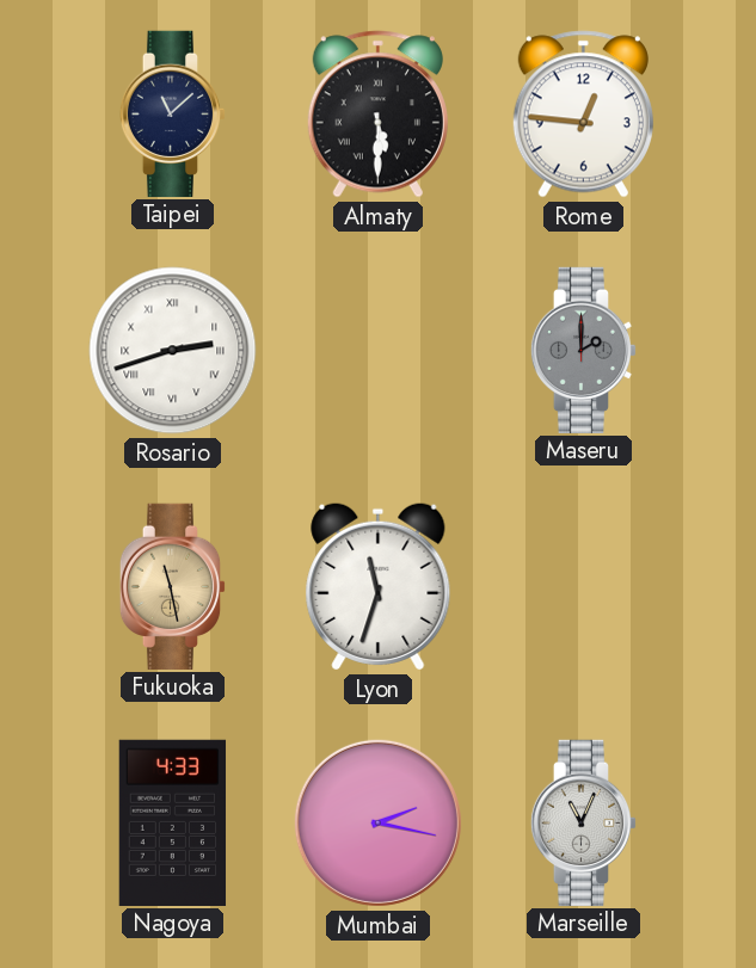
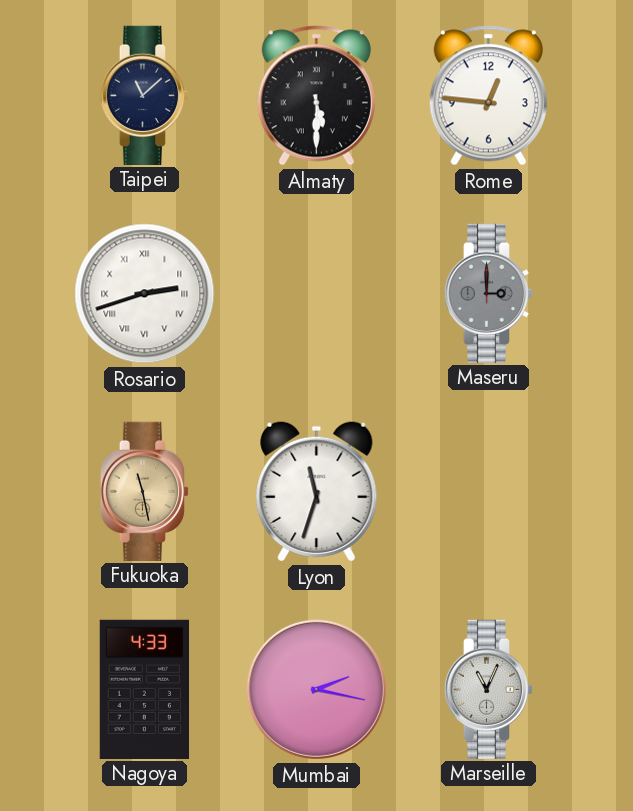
Maseru: 2:00 -> 3:00 (489, 293)
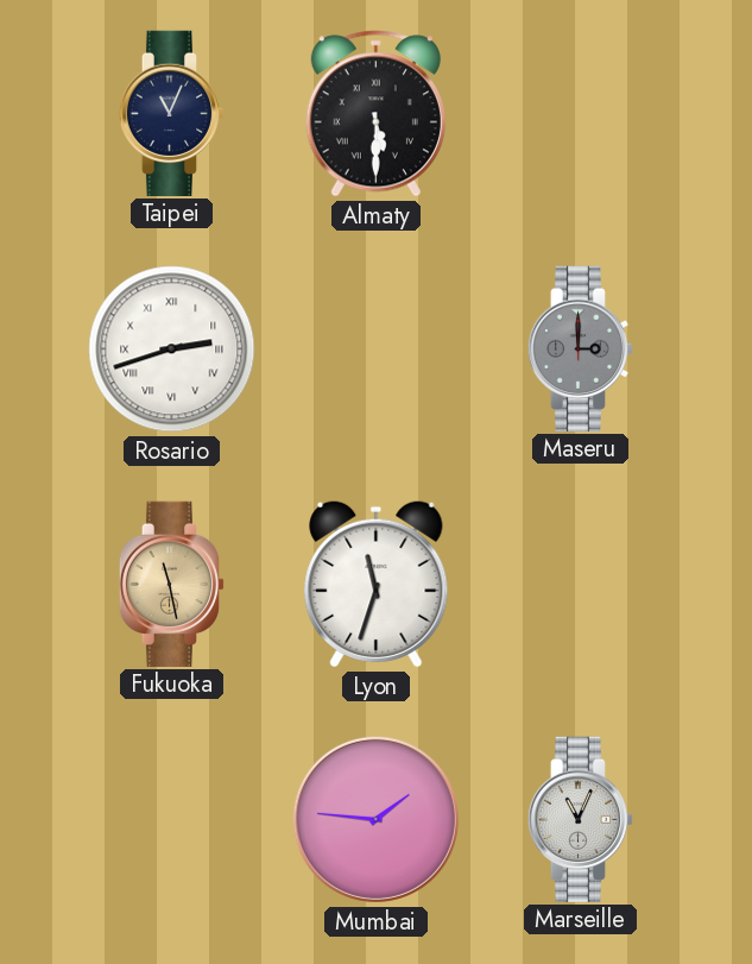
Taipei: 11:08 -> 11:04 (172, 113)
Rome: 12:46 -> none (488, 96)
Nagoya: 4:33 -> none (145, 689)
Mumbai: 2:17 -> 1:46 (375, 819)
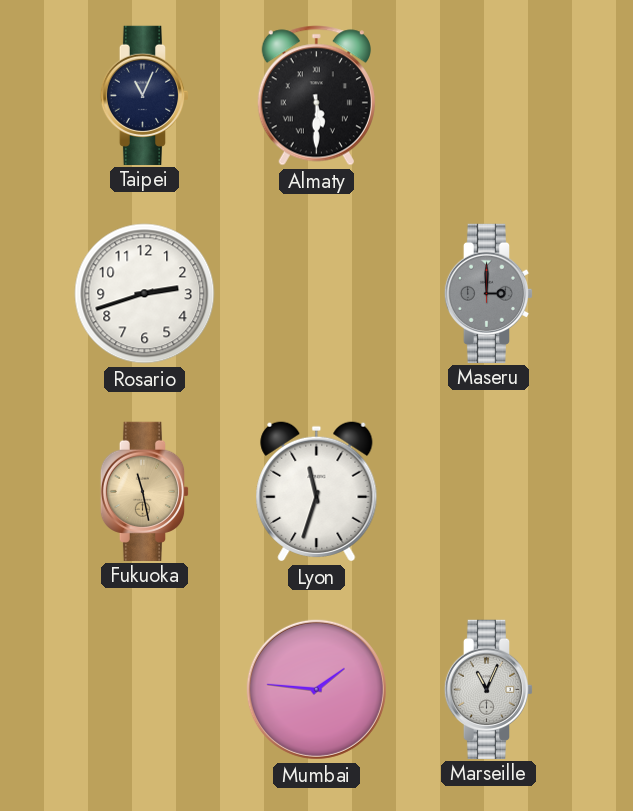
Rosario numerals: Roman -> Arabic (145, 294)
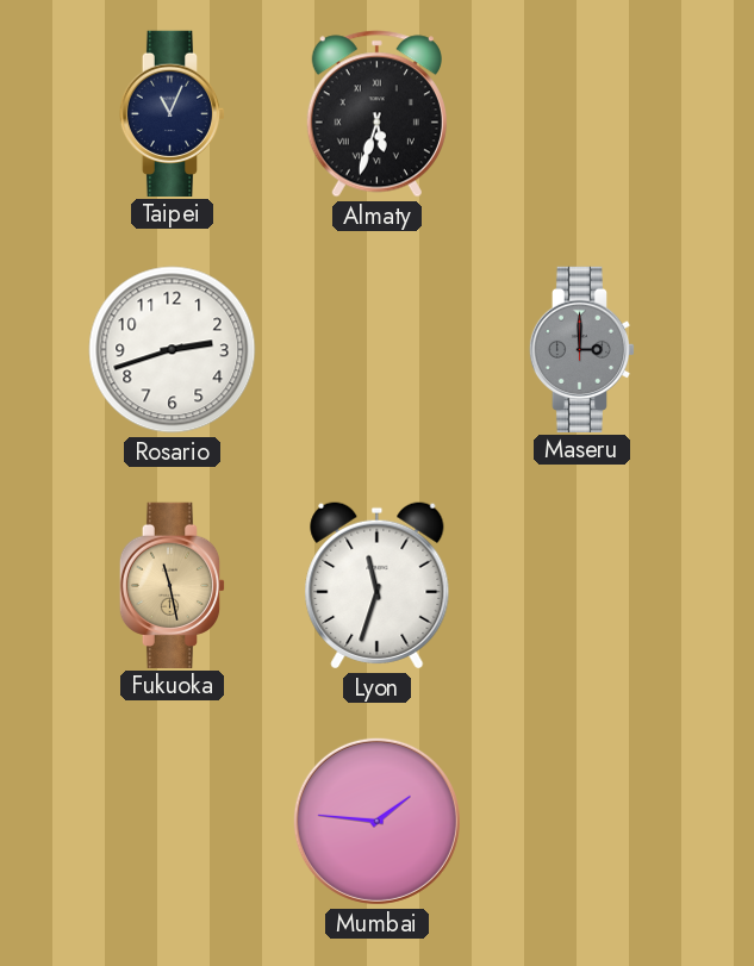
Almaty: 5:30 -> 5:33 (376, 114)
Marseille: 11:04 -> none (489, 689)
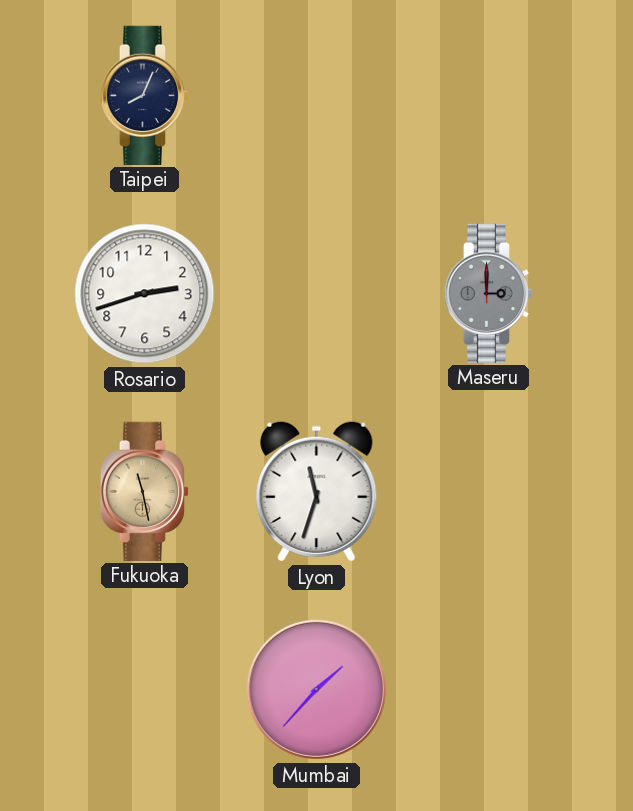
Taipei: 11:04 -> 8:04 (145, 95)
Almaty: 5:33 -> none (376, 114)
Mumbai: 1:46 -> 1:37 (316, 689)
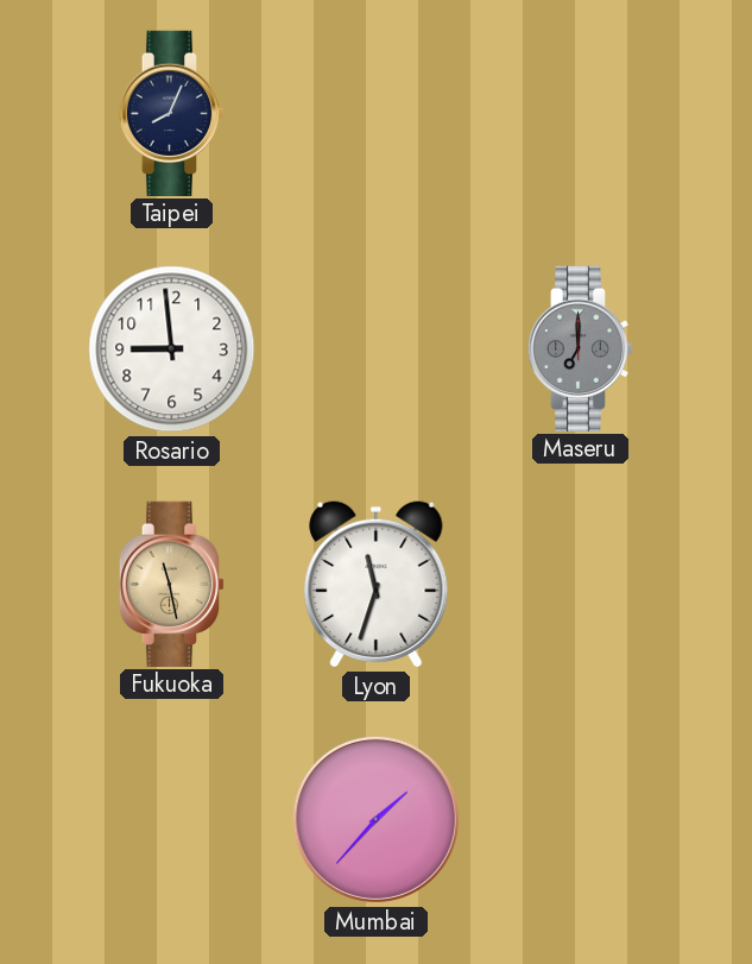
Rosario: 2:42 -> 8:59 (172, 349)
Maseru: 3:00 -> 7:00 (581, 348)
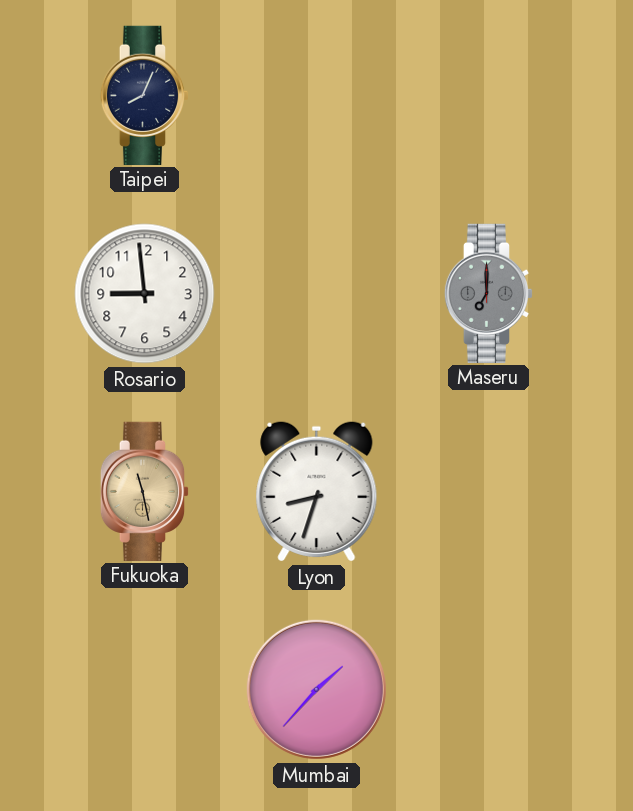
Lyon: 11:33 -> 8:33 (317, 492)
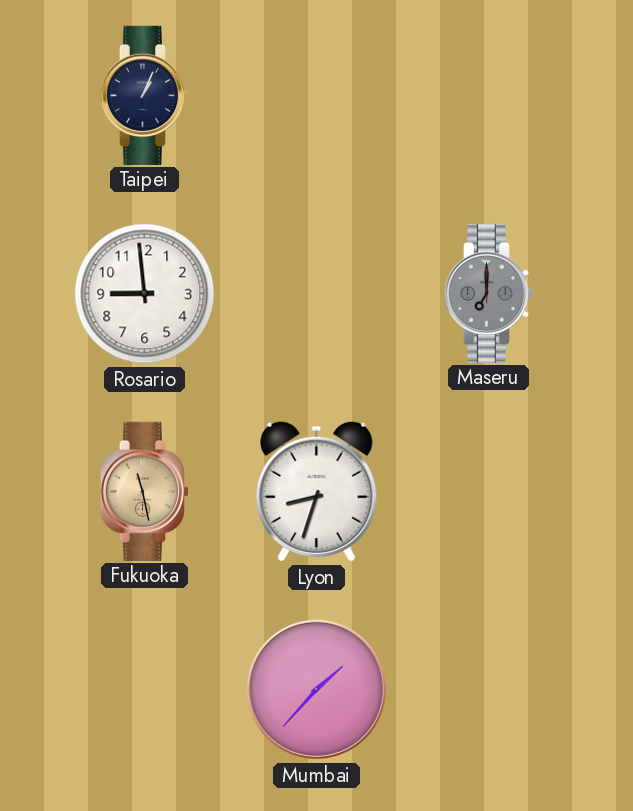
Taipei: 8:04 -> 1:04 (145, 95)
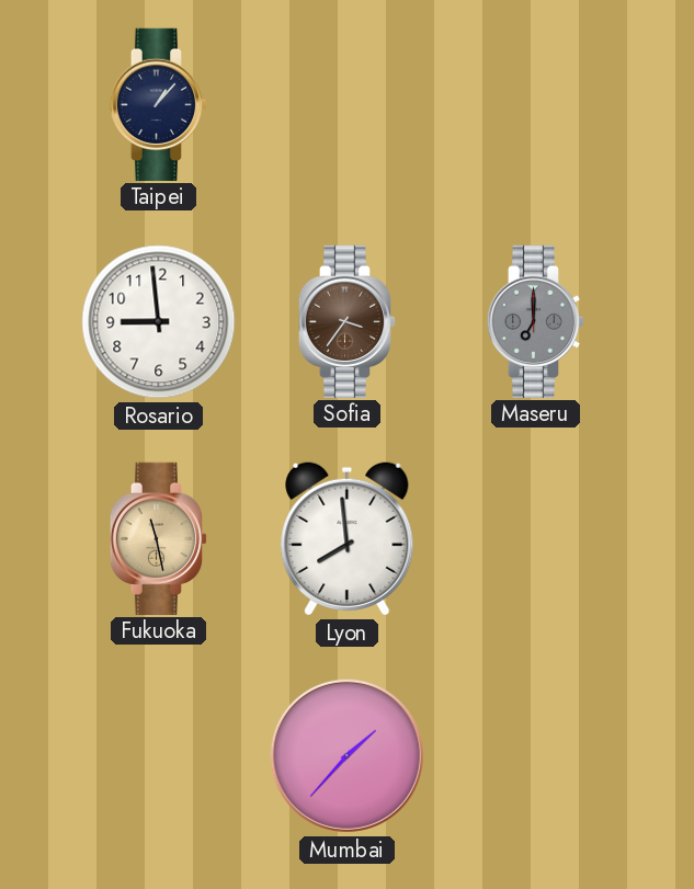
Taipei: 1:04 -> 1:07 (159, 104)
Sofia: none -> 3:36 (348, 321)
Lyon: 8:33 -> 7:59 (348, 539)
